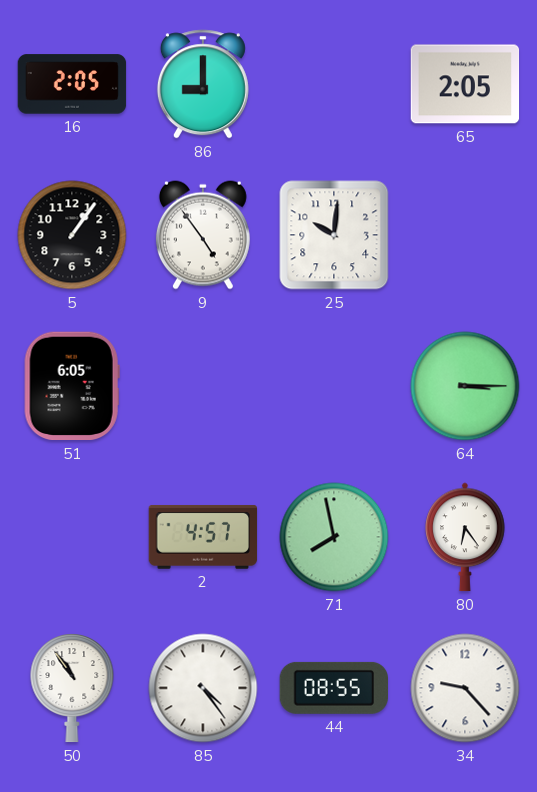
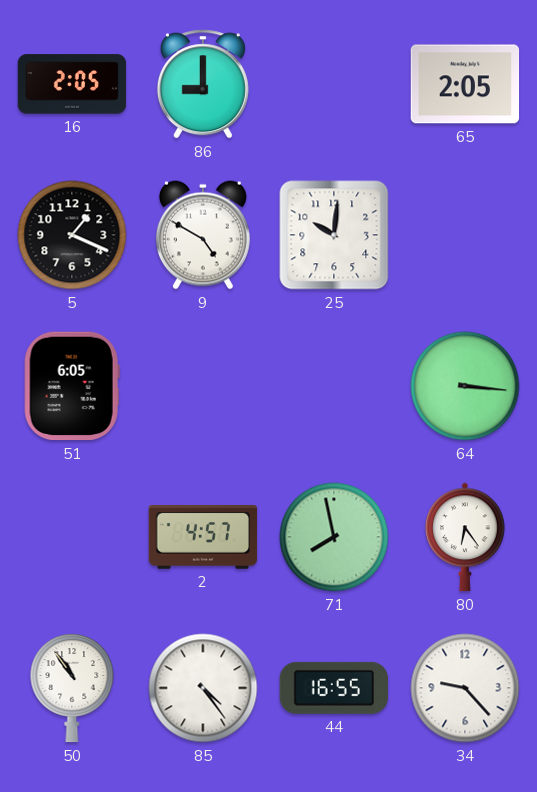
5: 1:06 -> 1:19 (72, 235)
9: 4:54 -> 4:50 (203, 235)
64: 3:15 -> 3:16 (465, 386)
44: 08:55 -> 16:55 (333, 688)
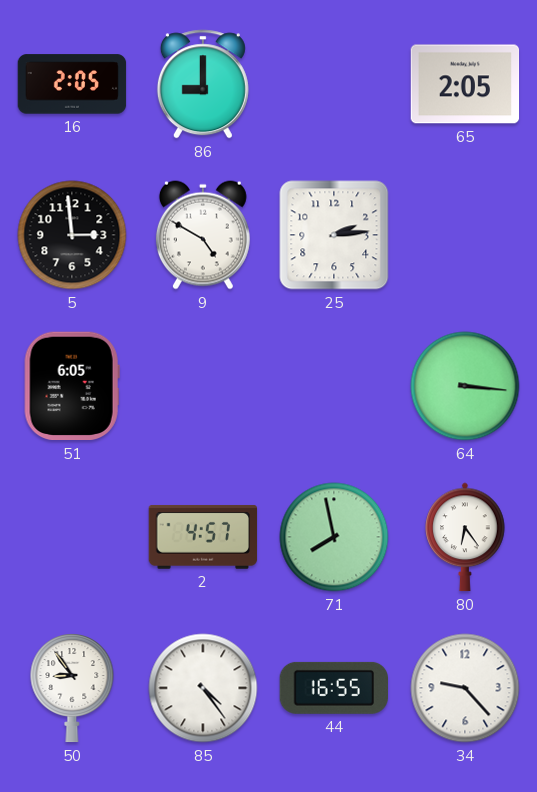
5: 1:19 -> 2:59 (72, 235)
25: 10:01 -> 2:14 (334, 235)
50: 10:54 -> 8:54 (72, 689)
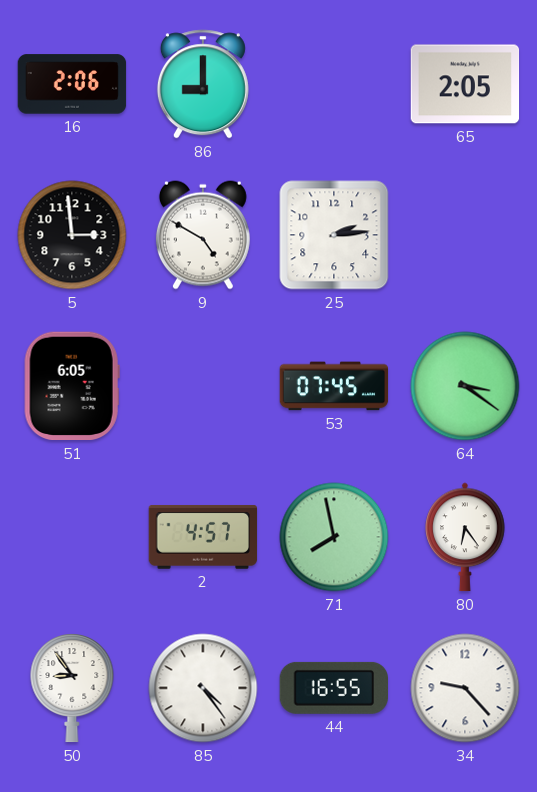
16: 2:05 -> 2:06 (72, 84)
53: none -> 07:45 (334, 386)
64: 3:16 -> 3:21 (465, 386)
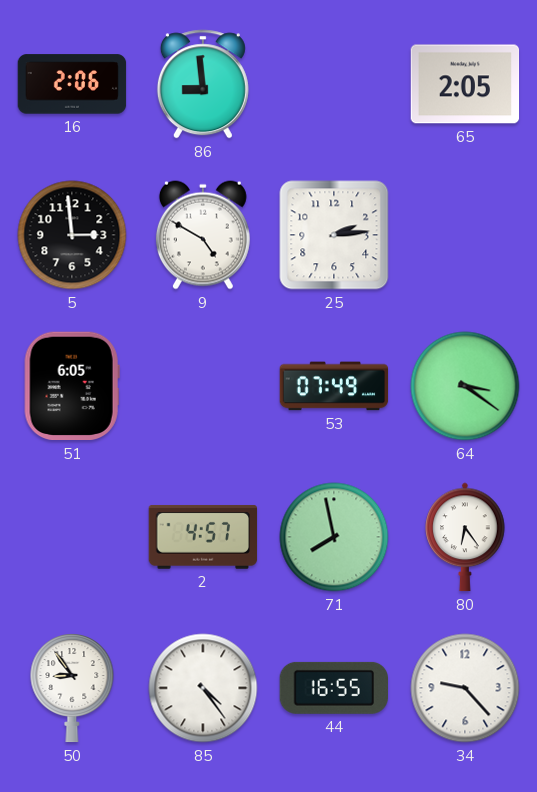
86: 9:00 -> 8:59 (203, 84)
53: 07:45 -> 07:49 (334, 386)
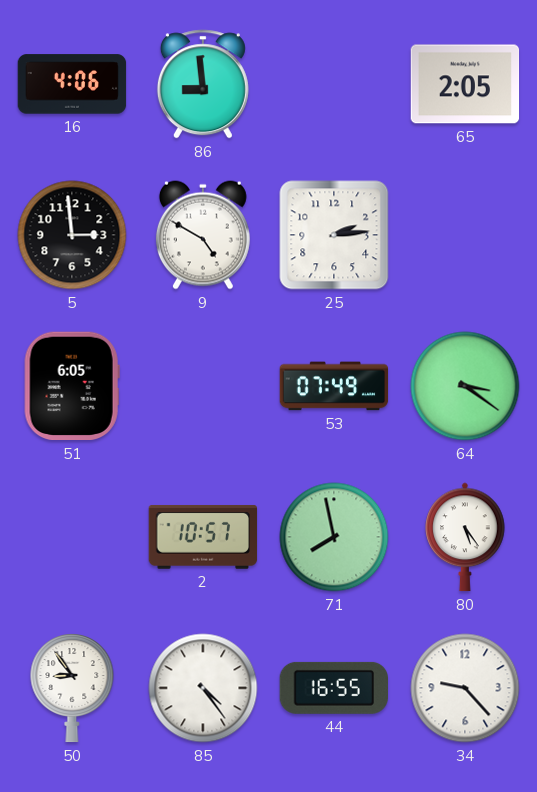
16: 2:06 -> 4:06 (72, 84)
2: 4:57 -> 10:57 (203, 537)
80: 6:24 -> 5:24 (465, 537)
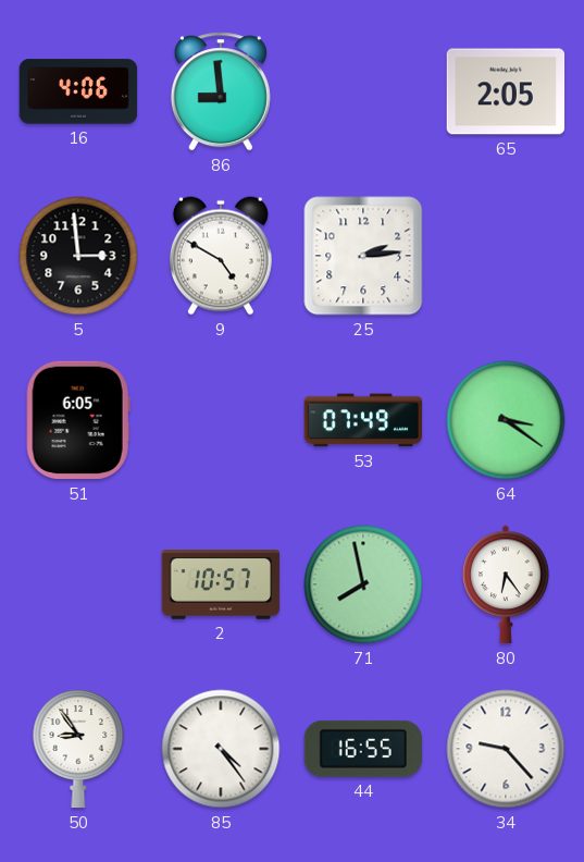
80: 5:24 -> 6:24 (506, 584)
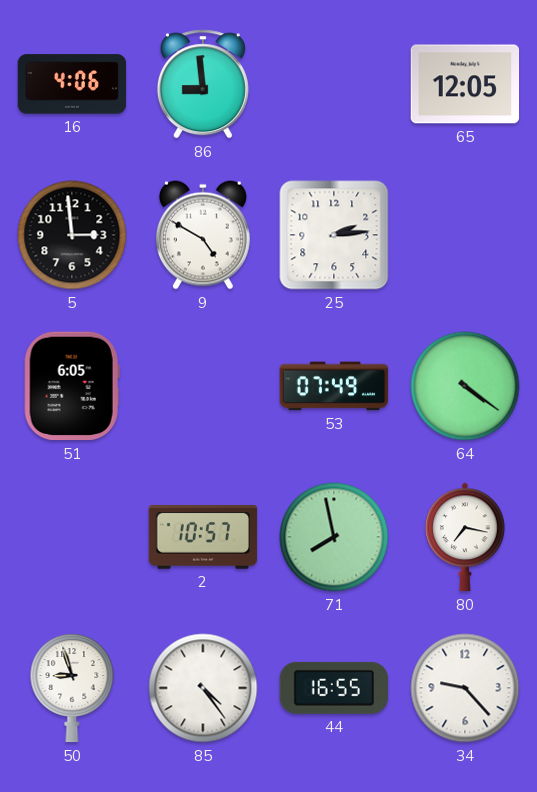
65: 2:05 -> 12:05 (465, 84)
64: 3:21 -> 4:21 (465, 386)
80: 6:24 -> 7:17 (465, 537)
50: 8:54 -> 8:57 (72, 689)
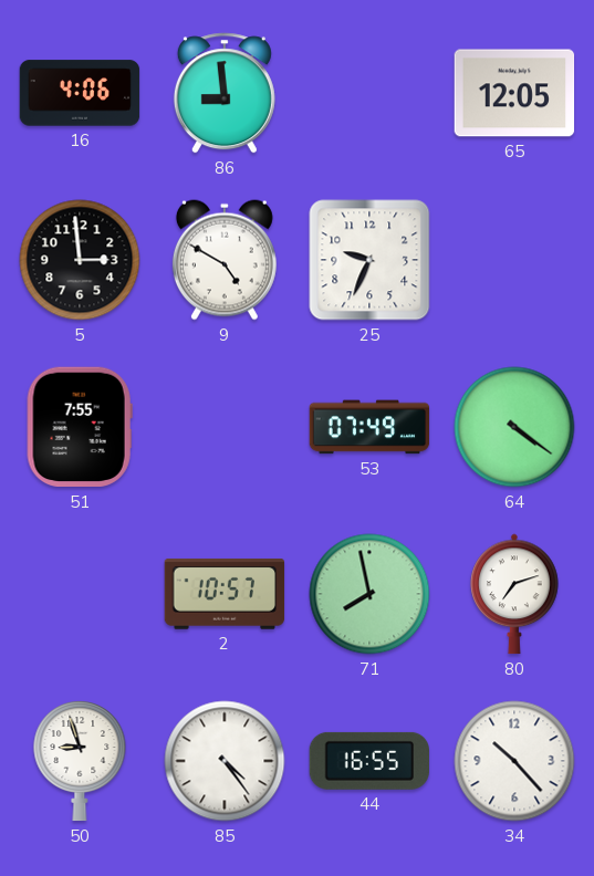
25: 2:14 -> 9:34 (369, 260)
51: 6:05 -> 7:55 (80, 427)
80: 7:17 -> 7:12 (514, 594)
34: 9:23 -> 10:23 (514, 761)
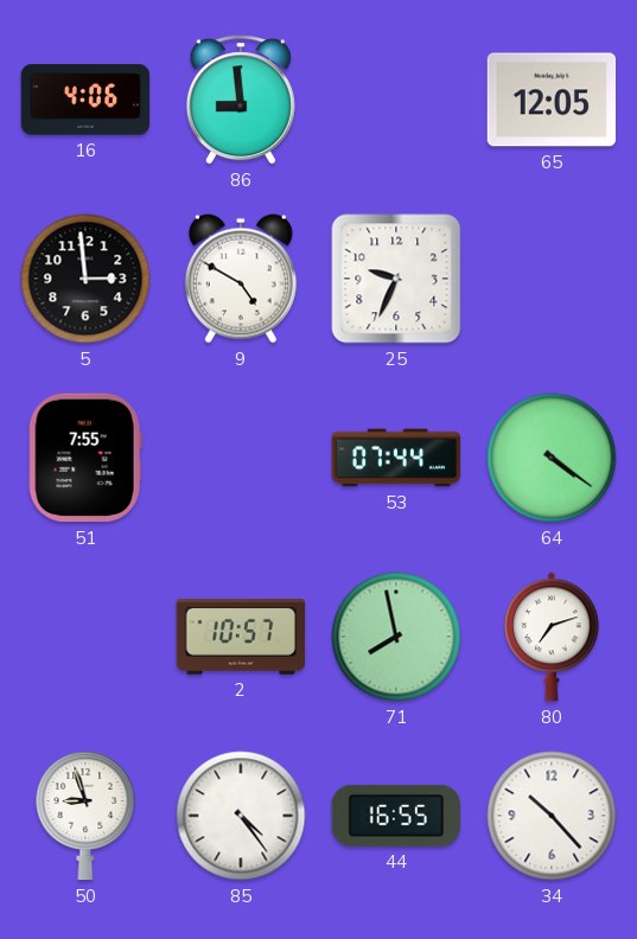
53: 07:49 -> 07:44 (396, 458)
